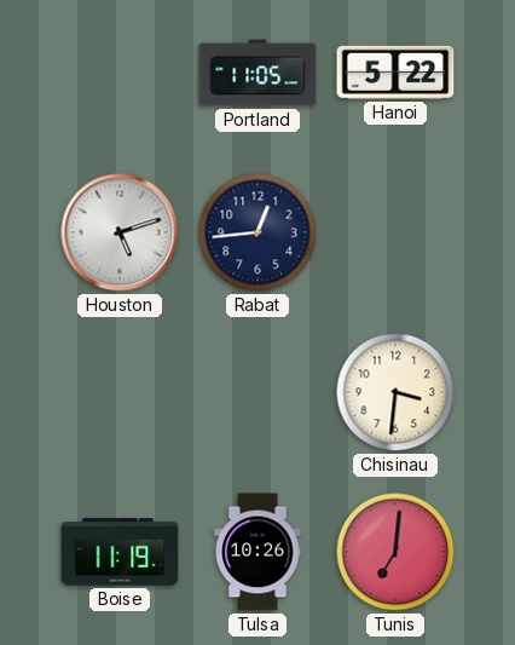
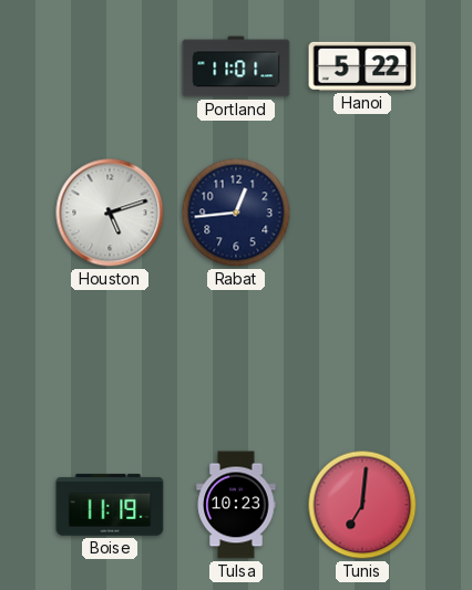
Portland: 11:05 -> 11:01 (236, 66)
Chisinau: 3:31 -> none (395, 392)
Tulsa: 10:26 -> 10:23 (236, 505)
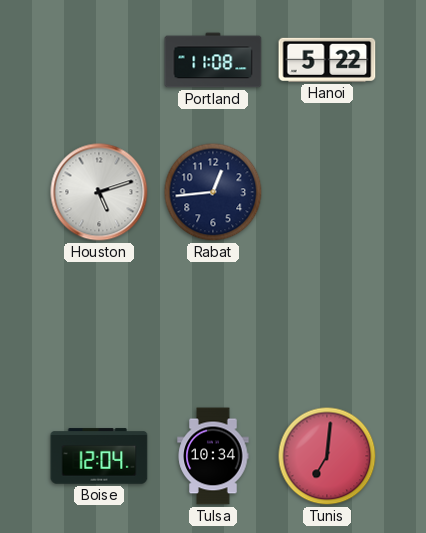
Portland: 11:01 -> 11:08 (213, 60)
Boise: 11:19 -> 12:04 (99, 456)
Tulsa: 10:23 -> 10:34 (213, 456)
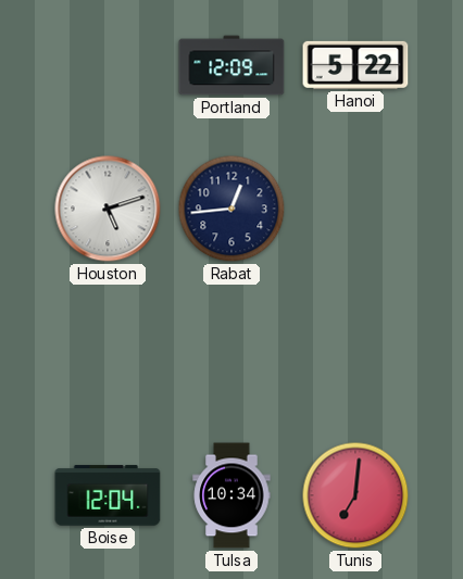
Portland: 11:08 -> 12:09 (231, 65)
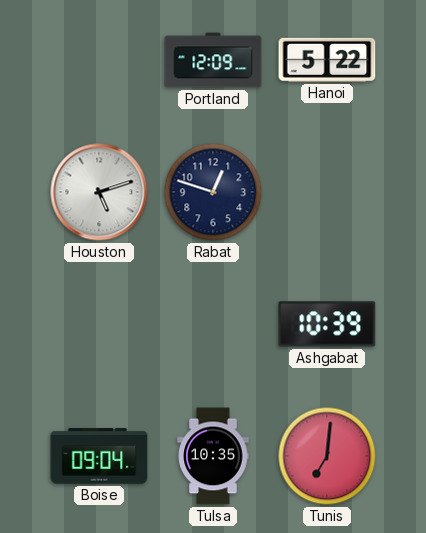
Rabat: 12:44 -> 12:48 (213, 192)
Ashgabat: none -> 10:39 (327, 324)
Boise: 12:04 -> 09:04 (99, 456)
Tulsa: 10:34 -> 10:35 (213, 456)
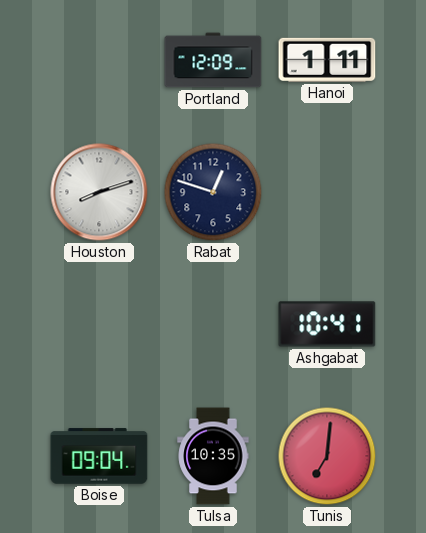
Hanoi: 5:22 -> 1:11 (327, 60)
Houston: 5:12 -> 8:12 (99, 192)
Ashgabat: 10:39 -> 10:41 (327, 324)
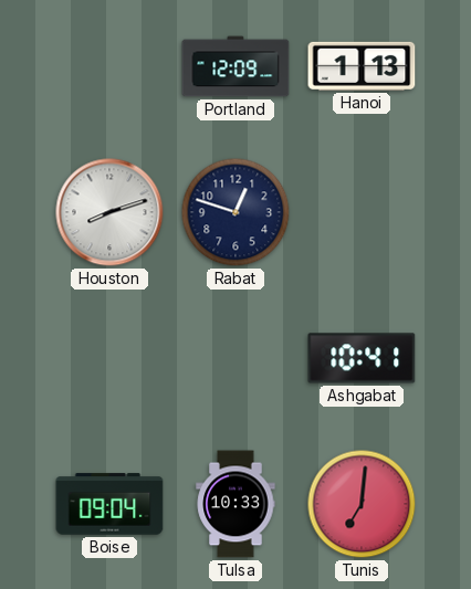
Hanoi: 1:11 -> 1:13 (362, 66)
Tulsa: 10:35 -> 10:33 (236, 504)
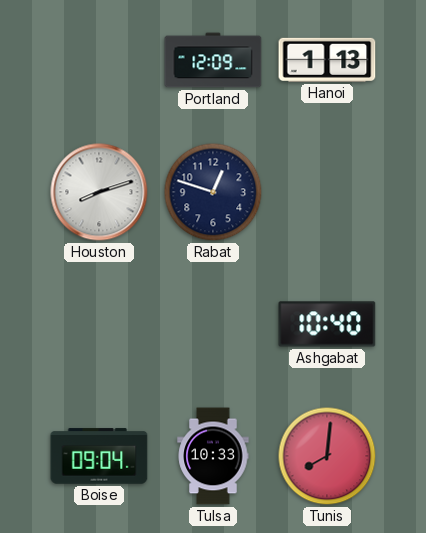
Ashgabat: 10:41 -> 10:40 (327, 324)
Tunis: 7:01 -> 8:01 (327, 456)
